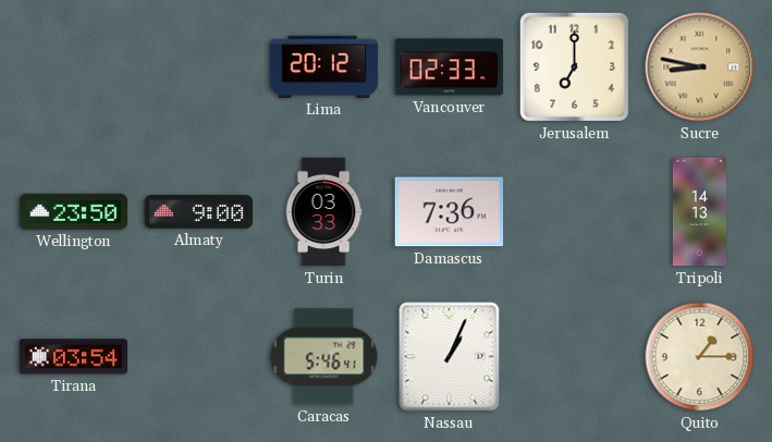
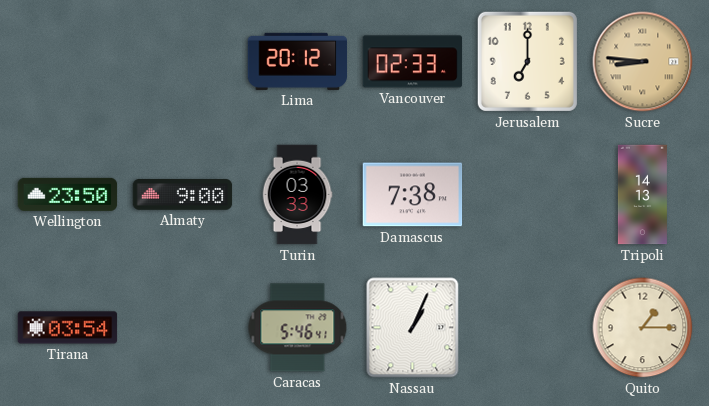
Sucre: 8:47 -> 8:46 (643, 62)
Damascus: 7:36 -> 7:38 (413, 195)
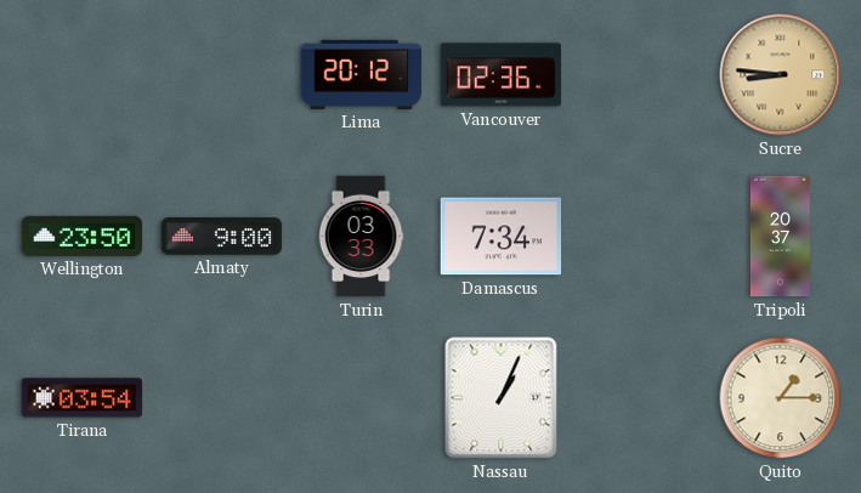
Vancouver: 02:33 -> 02:36 (502, 75)
Jerusalem: 7:00 -> none (527, 61)
Damascus: 7:38 -> 7:34 (502, 237)
Tripoli: 14:13 -> 20:37 (780, 237)
Caracas: 5:46 -> none (298, 328)
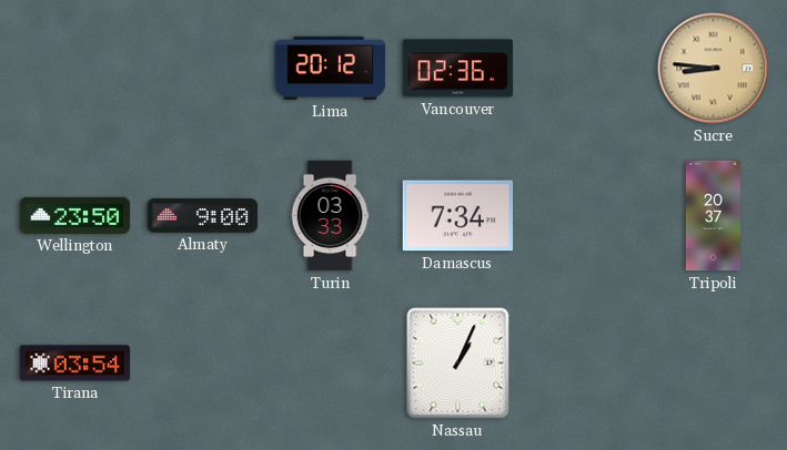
Quito: 1:15 -> none (781, 398)
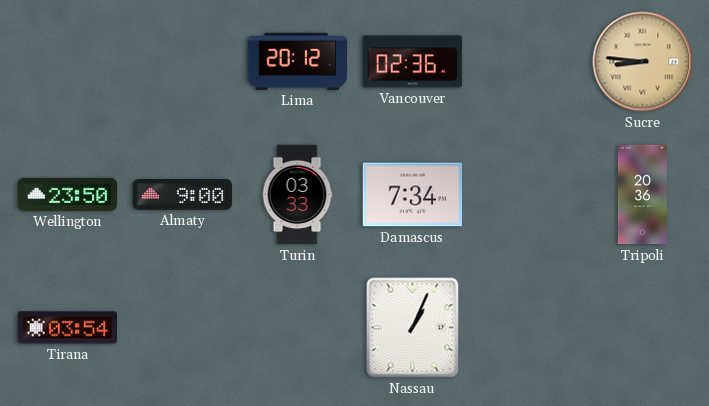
Tripoli: 20:37 -> 20:36 (642, 195)
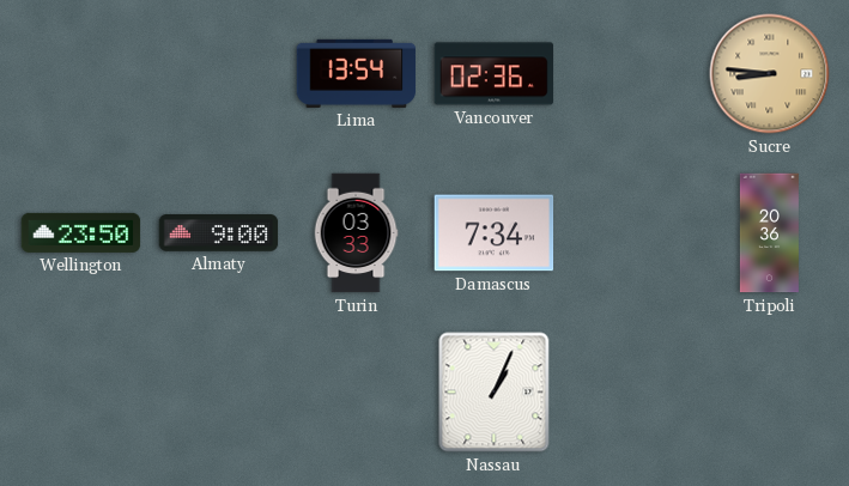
Lima: 20:12 -> 13:54 (357, 73)
Tirana: 03:54 -> none (68, 328)
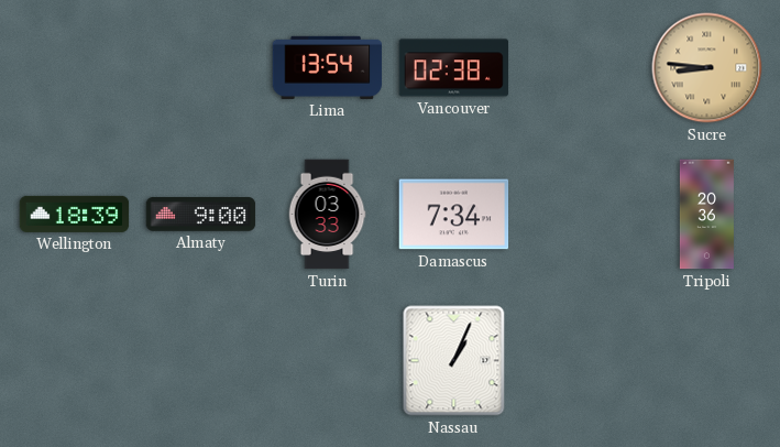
Vancouver: 02:36 -> 02:38 (454, 68)
Wellington: 23:50 -> 18:39 (75, 214)
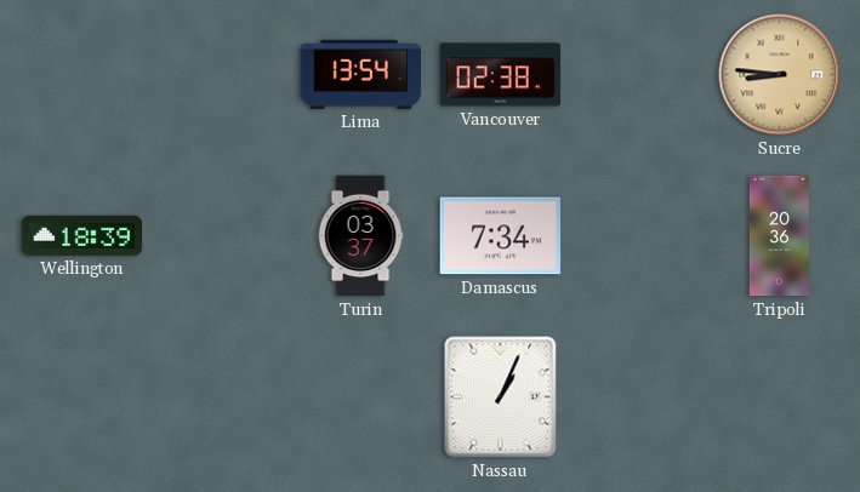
Almaty: 9:00 -> none (201, 215)
Turin: 03:33 -> 03:37 (360, 236)
